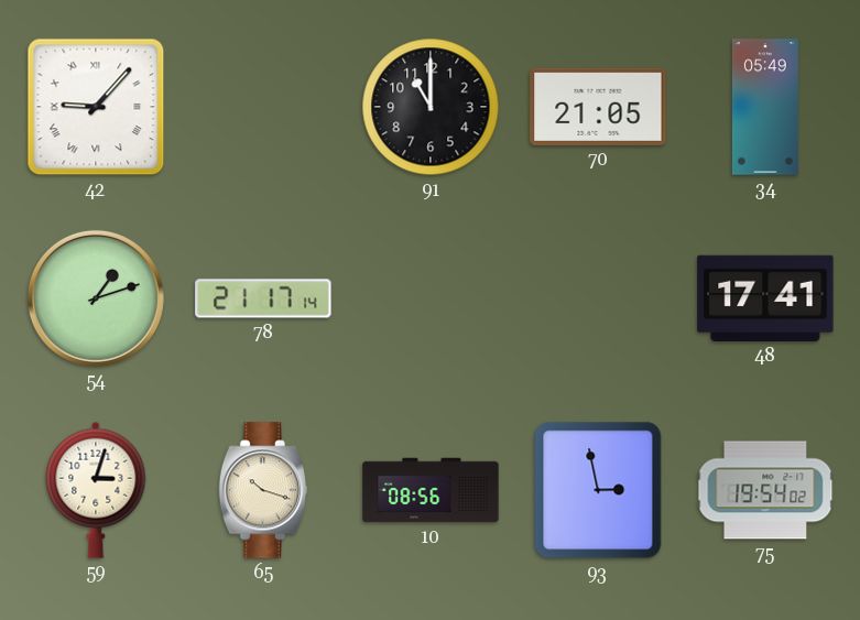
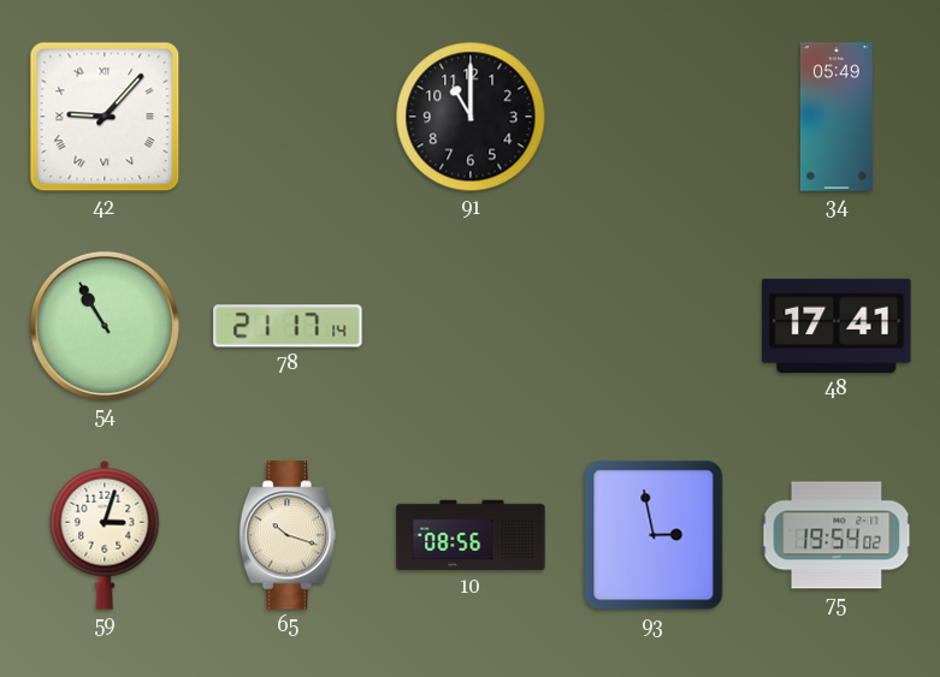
70: 21:05 -> none (598, 107)
54: 1:12 -> 10:55 (105, 326)
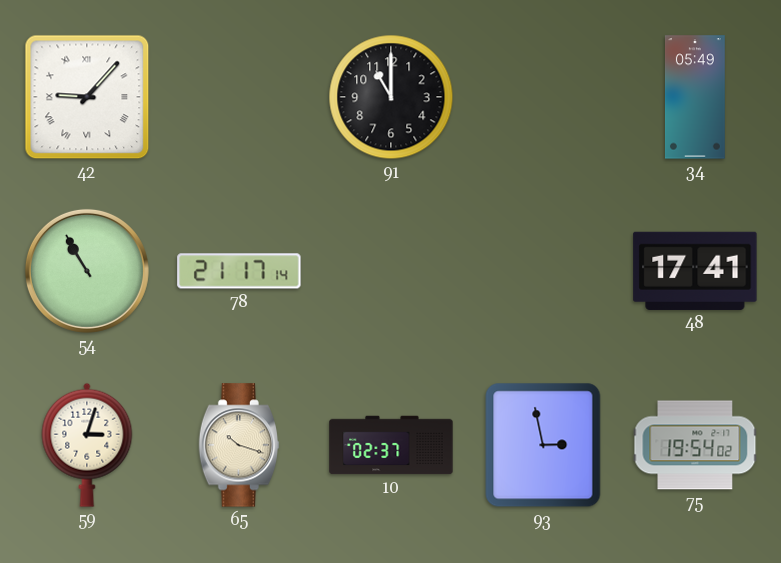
10: 08:56 -> 02:37 (391, 445)
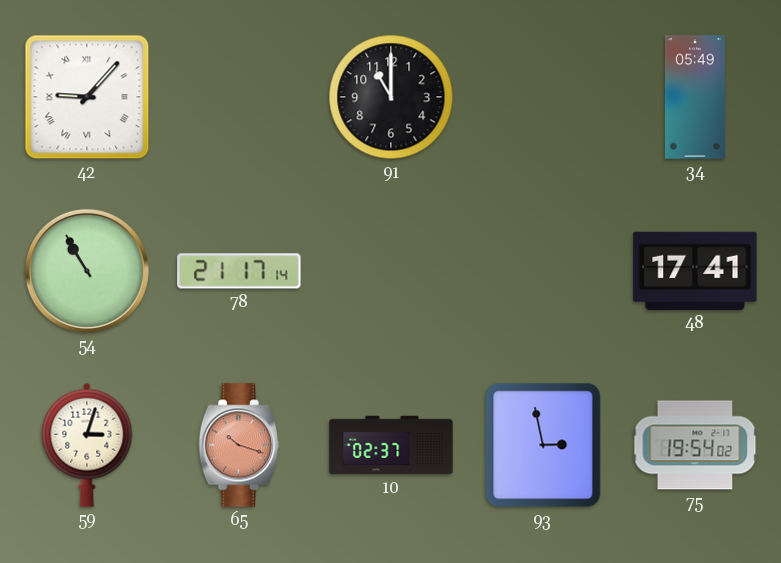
65 dial: cream -> salmon (239, 445)
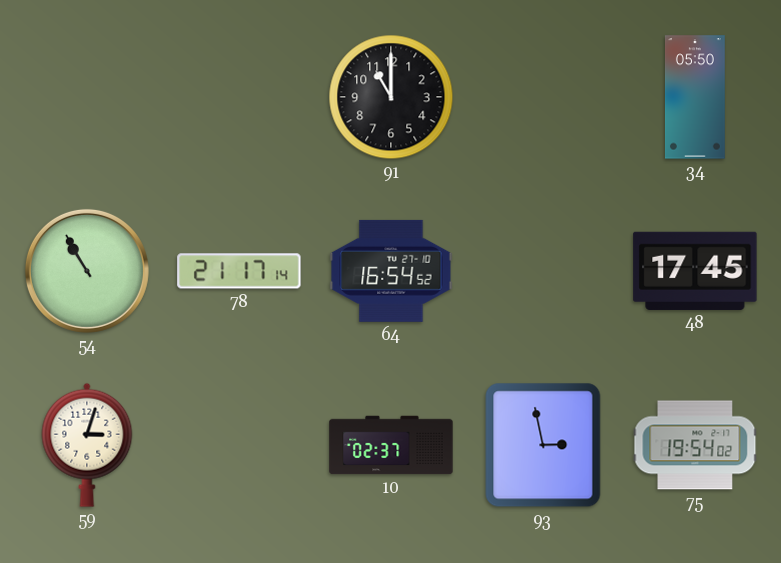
42: 9:07 -> none (87, 97)
34: 05:49 -> 05:50 (695, 97)
64: none -> 16:54 (391, 271)
48: 17:41 -> 17:45 (695, 271)
65: 10:18 -> none (239, 445)
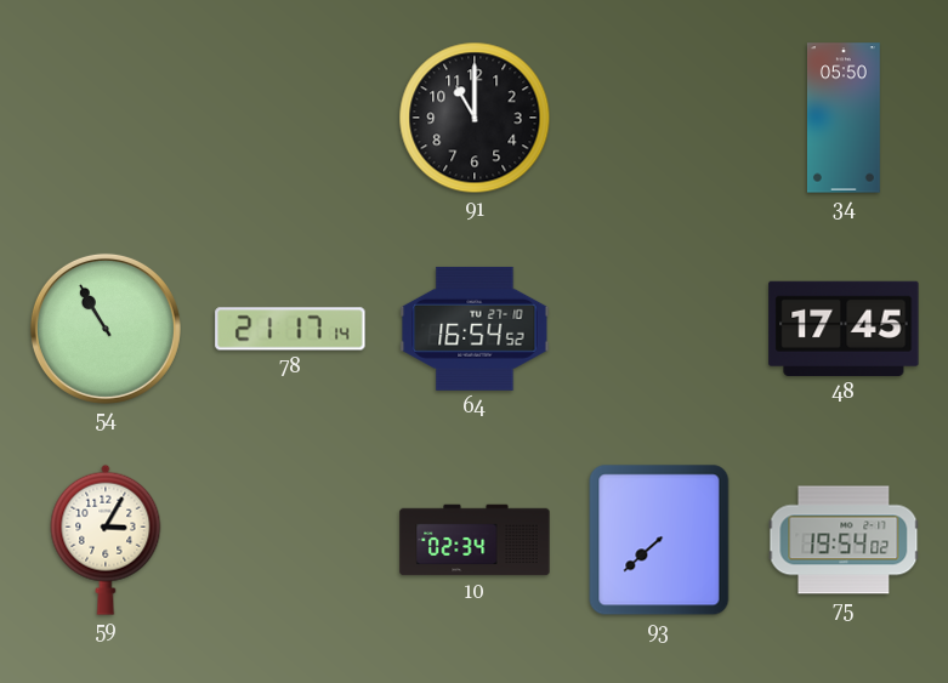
59: 3:03 -> 3:05 (106, 540)
10: 02:37 -> 02:34 (475, 540)
93: 2:58 -> 7:38 (659, 540)
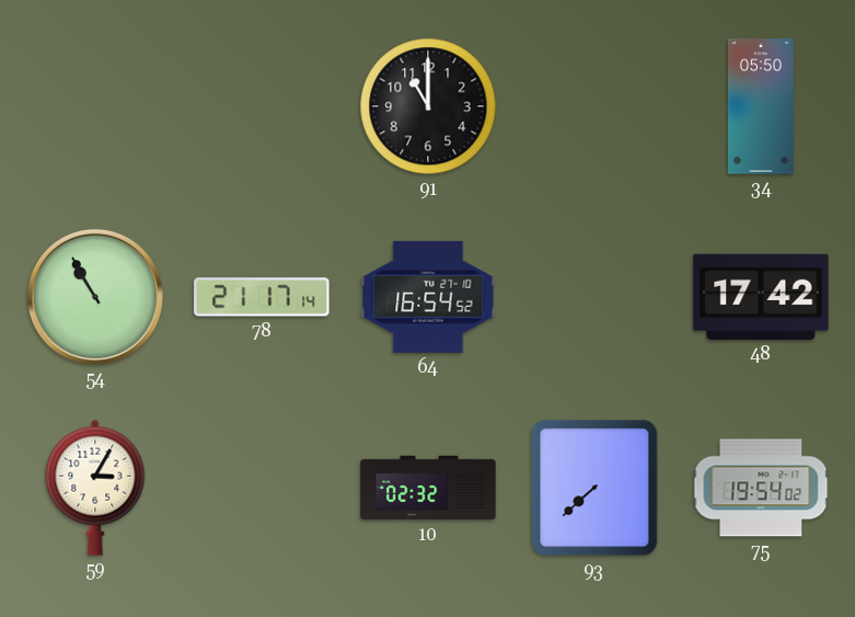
48: 17:45 -> 17:42 (761, 297)
10: 02:34 -> 02:32 (428, 488)
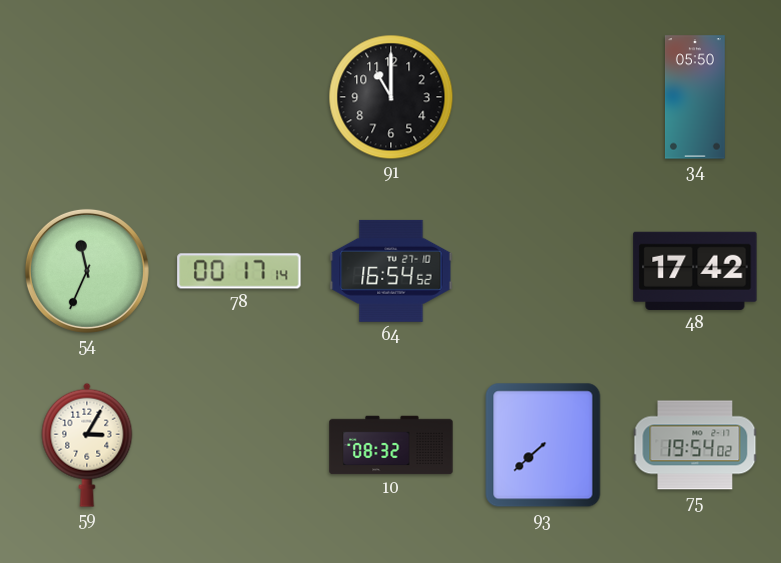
54: 10:55 -> 11:34 (87, 271)
78: 21:17 -> 00:17 (239, 271)
10: 02:32 -> 08:32 (391, 445)
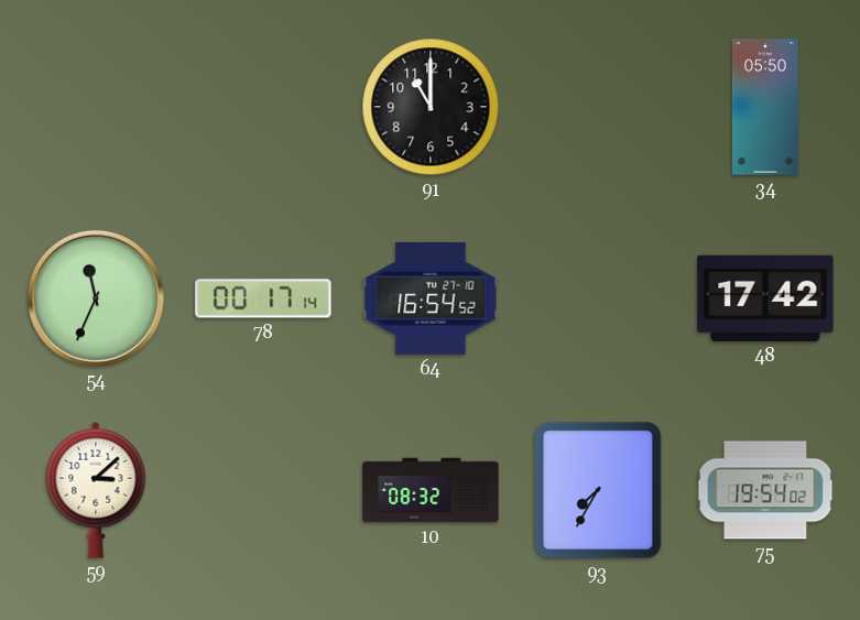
59: 3:05 -> 3:08 (96, 490)
93: 7:38 -> 7:35 (598, 490)
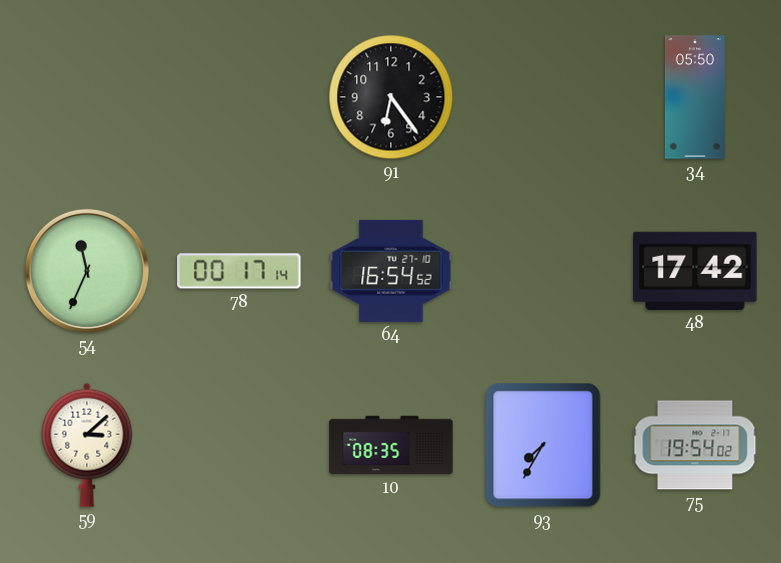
91: 11:00 -> 6:24 (391, 97)
10: 08:32 -> 08:35 (391, 445)
